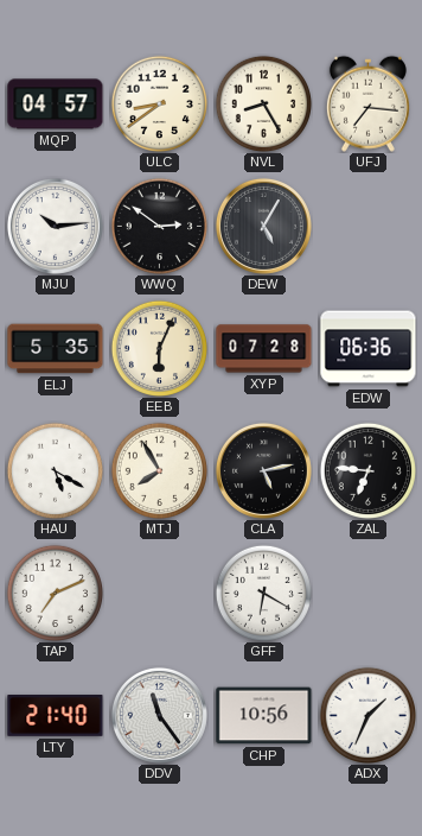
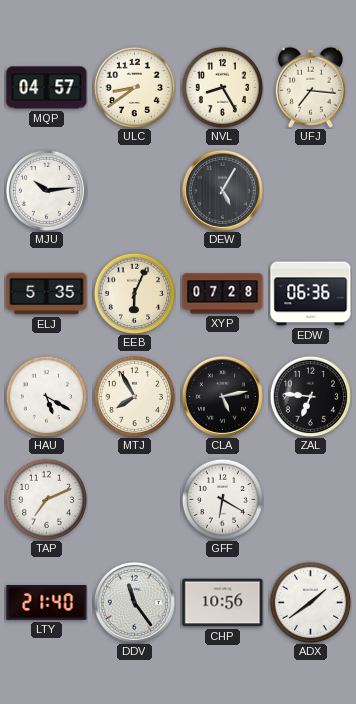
WWQ: 2:51 -> none (159, 226)
ADX: 1:34 -> 1:39 (310, 602)
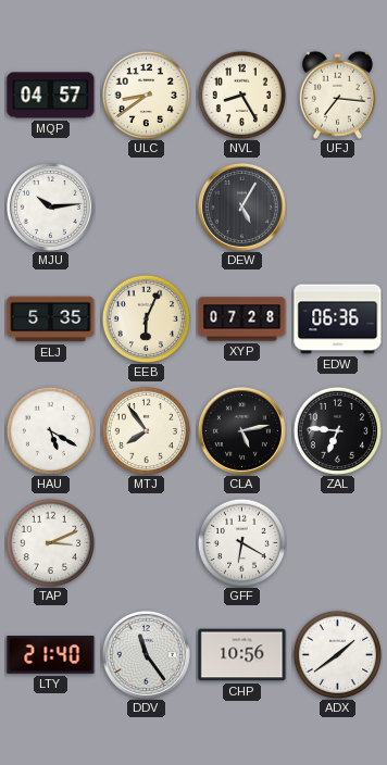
MTJ: 7:55 -> 7:54 (146, 430)
TAP: 7:11 -> 3:11 (50, 542)
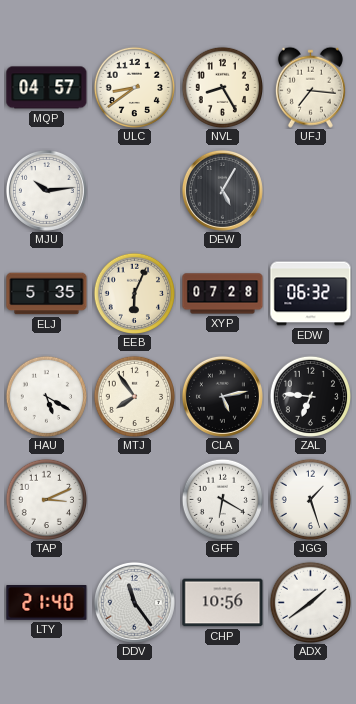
EDW: 06:36 -> 06:32 (311, 294)
JGG: none -> 1:27 (310, 499)
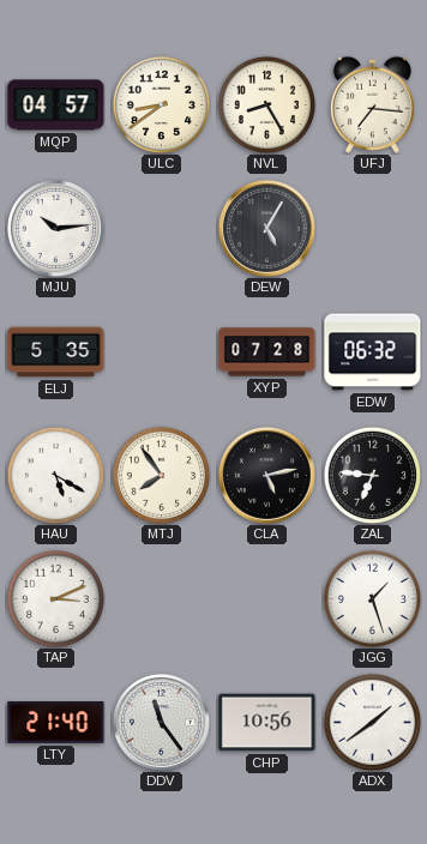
EEB: 6:04 -> none (134, 293)
GFF: 6:20 -> none (222, 499)
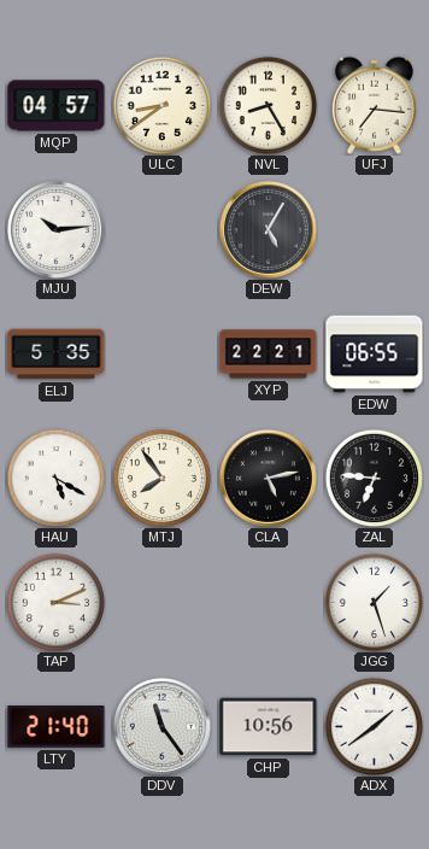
XYP: 07:28 -> 22:21 (269, 355)
EDW: 06:32 -> 06:55 (375, 355)
